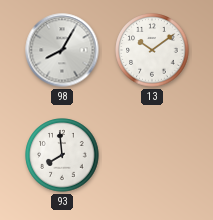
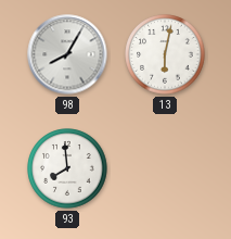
13: 10:09 -> 6:02 (165, 54)
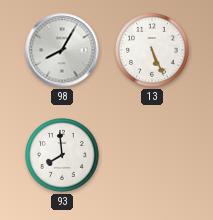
13: 6:02 -> 5:26 (152, 50)
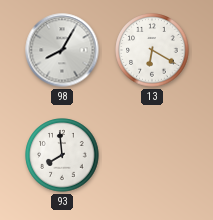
13: 5:26 -> 6:20 (152, 50)
